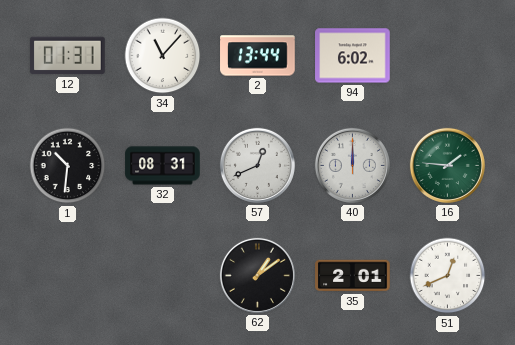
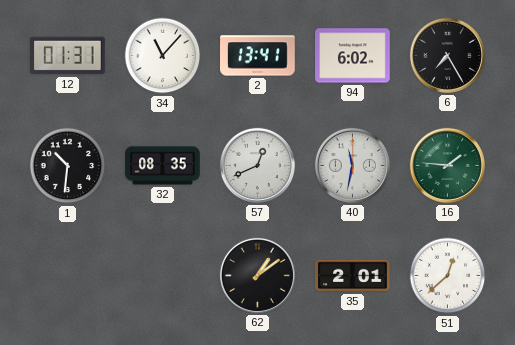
2: 13:44 -> 13:41 (258, 56)
6: none -> 7:25 (447, 55)
32: 08:31 -> 08:35 (163, 166)
40: 12:00 -> 11:32 (352, 165)
51: 12:41 -> 12:38 (448, 276)
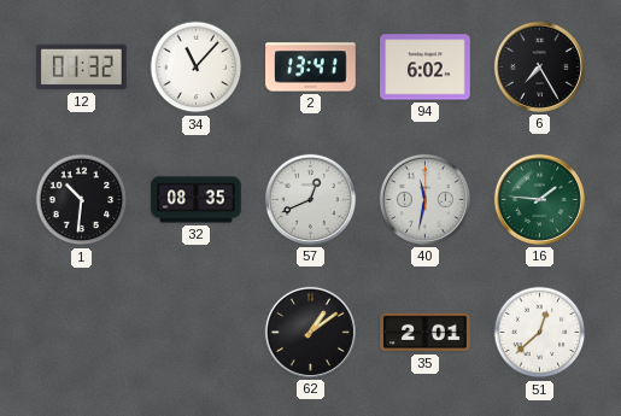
12: 01:31 -> 01:32 (82, 68)
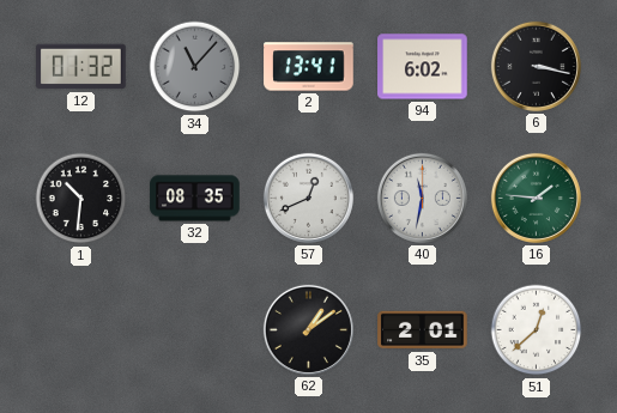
34 dial: white -> grey (195, 67)
6: 7:25 -> 3:17 (536, 66)
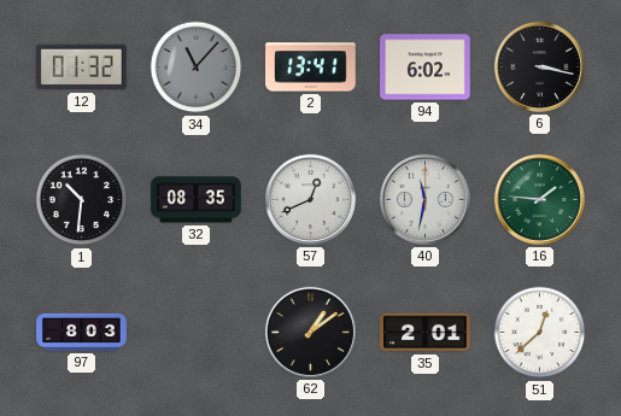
97: none -> 8:03 (82, 332)
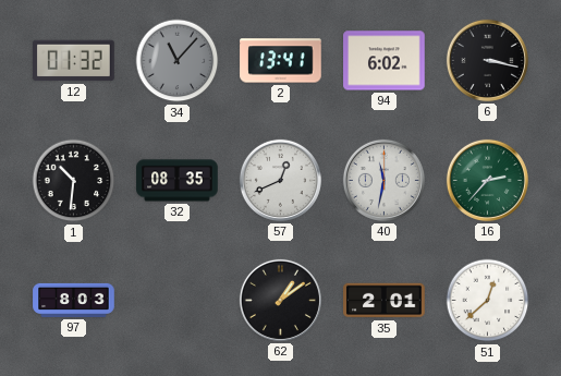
16: 1:46 -> 2:37 (487, 180)
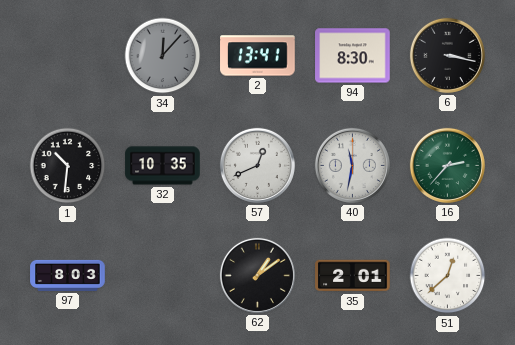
12: 01:32 -> none (74, 61)
34: 11:07 -> 12:07 (163, 56)
94: 6:02 -> 8:30 (353, 56)
32: 08:35 -> 10:35 (163, 166)
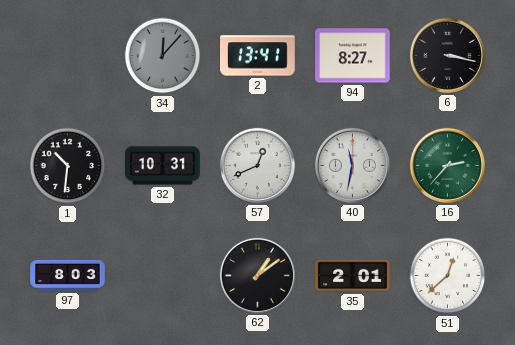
94: 8:30 -> 8:27 (353, 56)
32: 10:35 -> 10:31 (163, 166)
